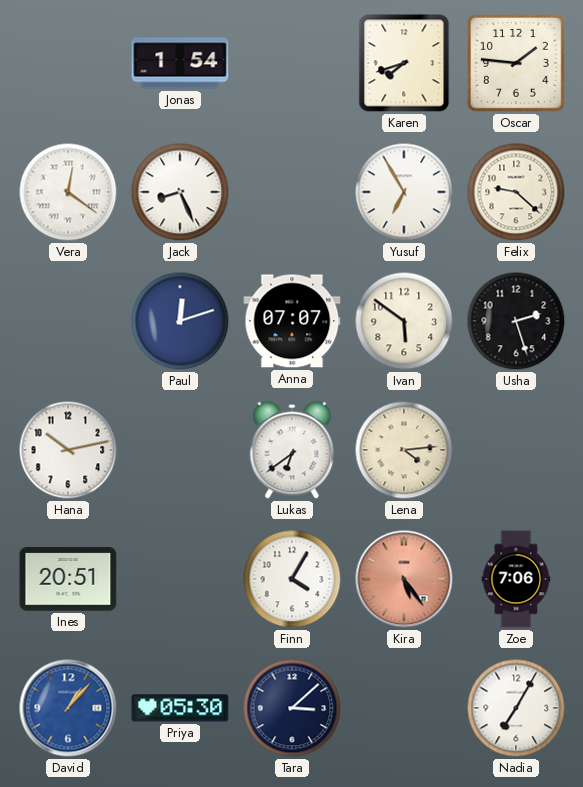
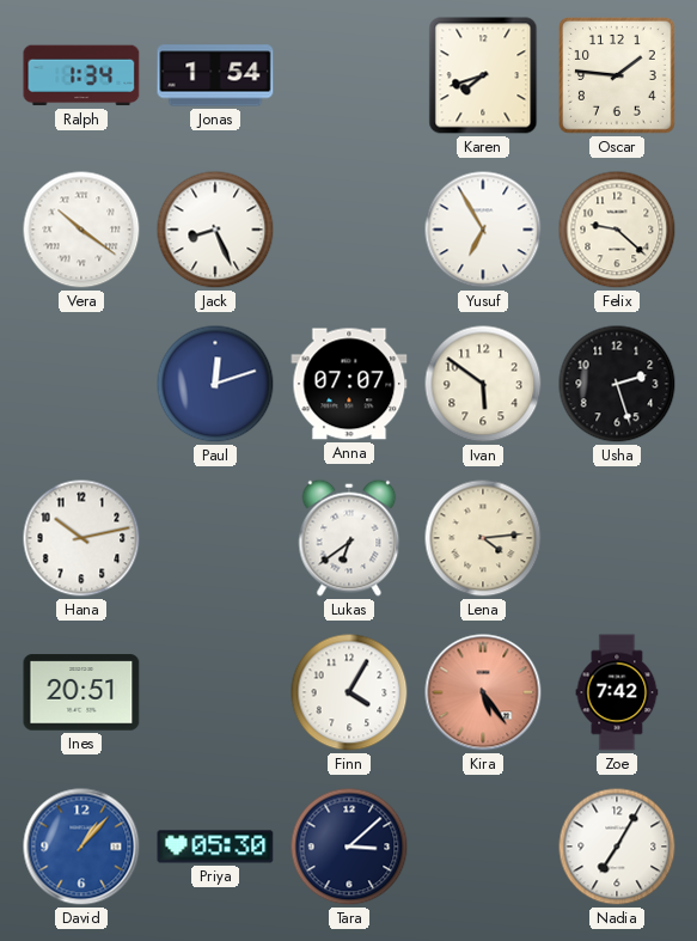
Ralph: none -> 1:34 (81, 75)
Vera: 12:21 -> 10:21 (81, 230)
Zoe: 7:06 -> 7:42 (617, 692)
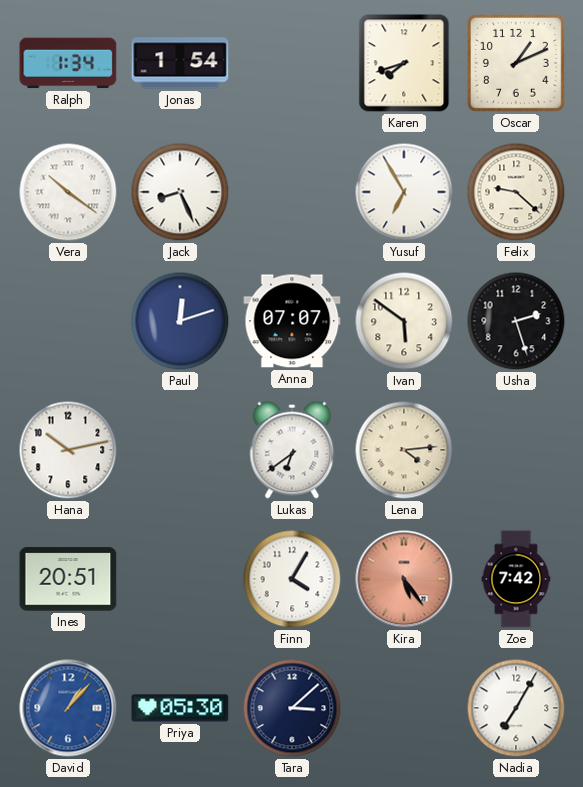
Oscar: 1:46 -> 1:11 (517, 64)
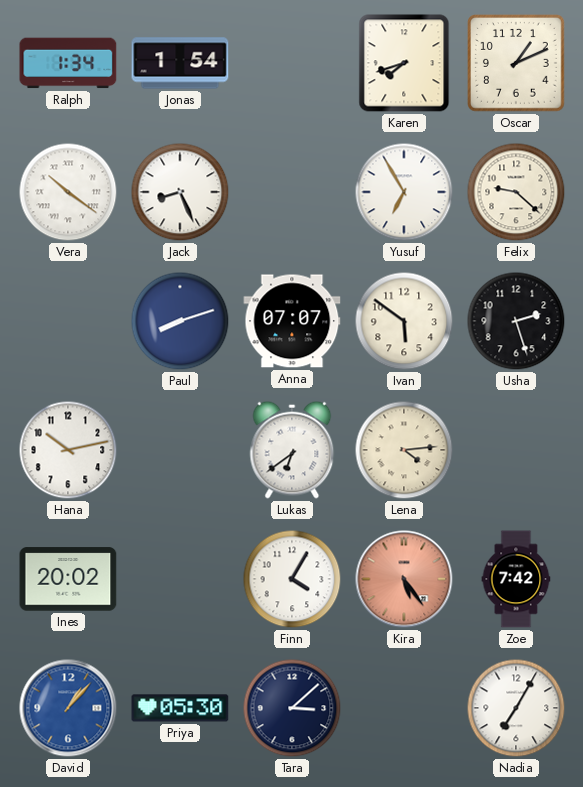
Paul: 12:12 -> 8:12 (180, 321)
Ines: 20:51 -> 20:02 (68, 579)
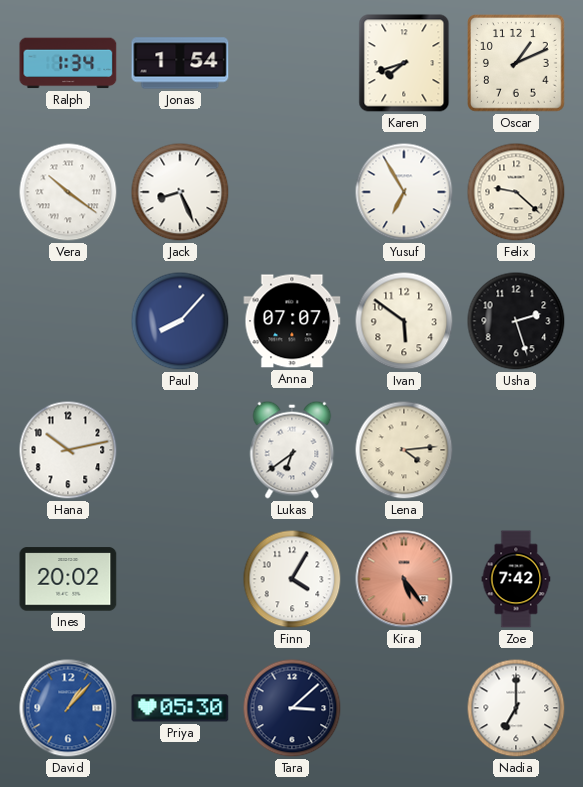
Paul: 8:12 -> 8:07 (180, 321)
Nadia: 7:05 -> 7:00 (516, 708)
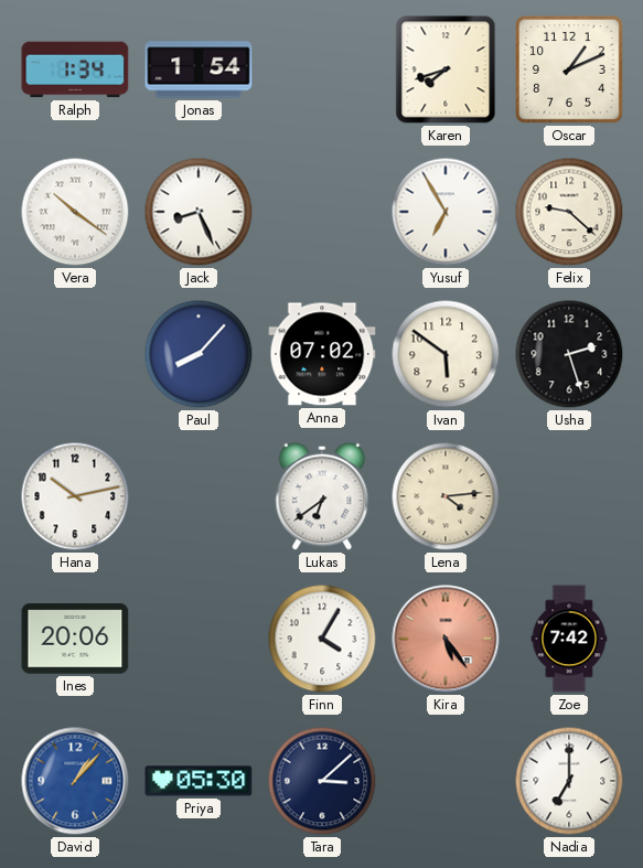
Anna: 07:07 -> 07:02 (322, 354)
Ines: 20:02 -> 20:06 (75, 639)
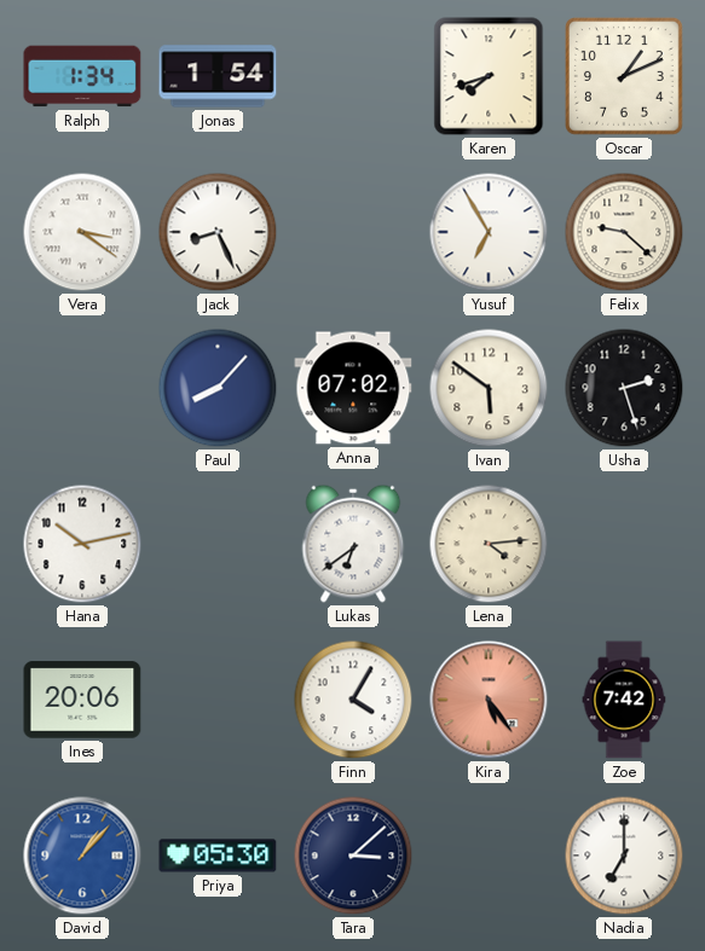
Vera: 10:21 -> 3:21 (82, 232)
